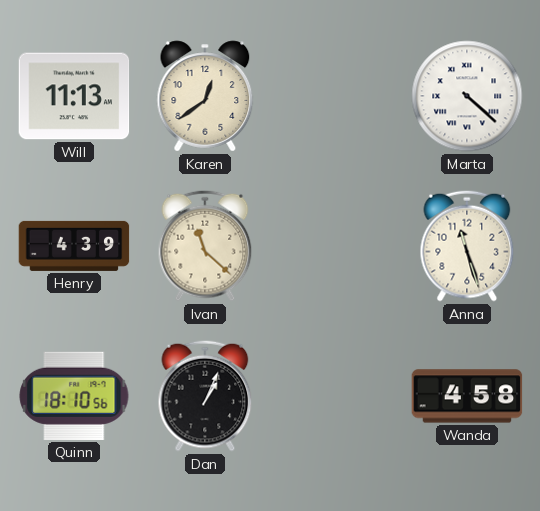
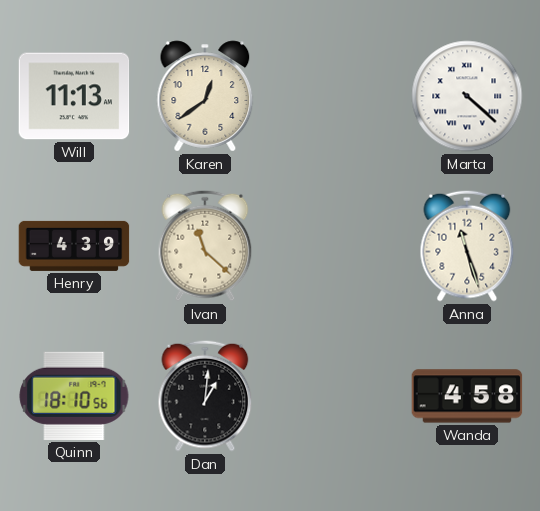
Dan: 1:04 -> 1:01 (205, 396)
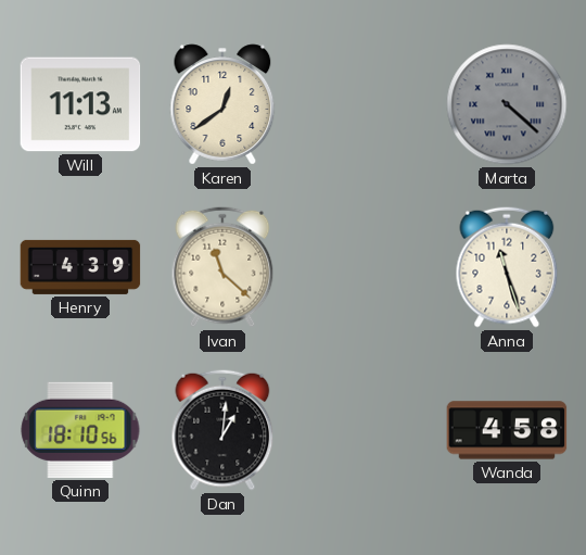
Marta dial: white -> grey (507, 104)
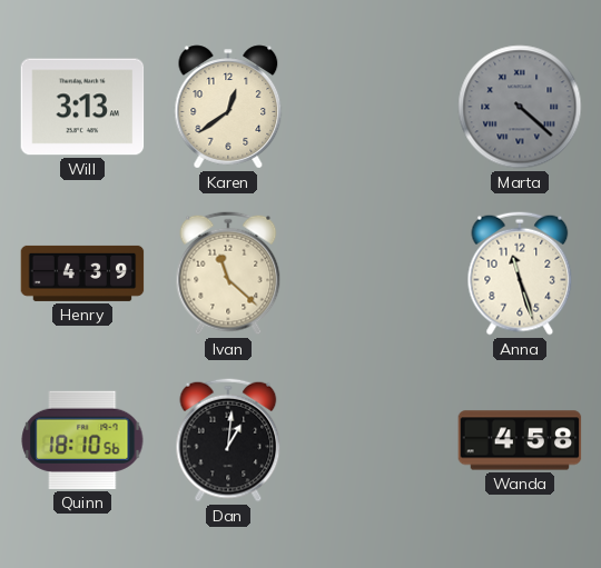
Will: 11:13 -> 3:13 (82, 107)
